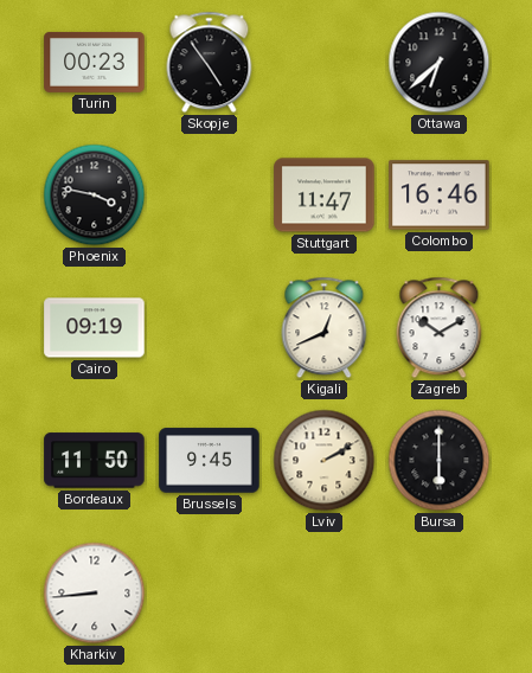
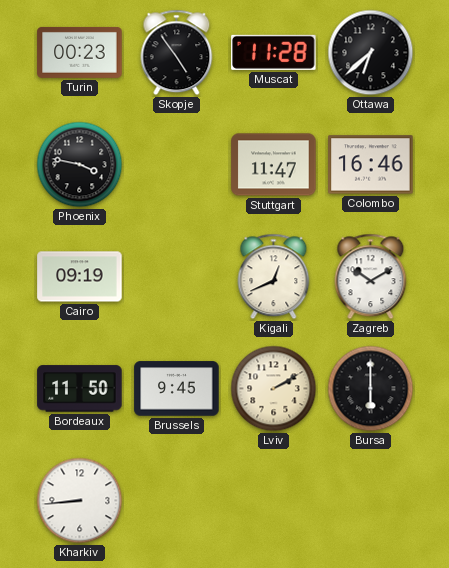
Muscat: none -> 11:28 (274, 52)
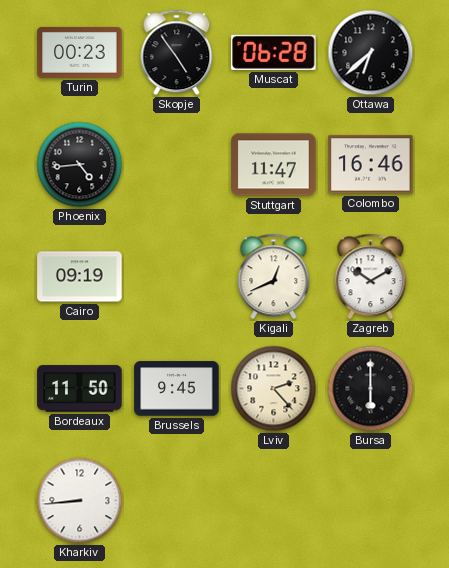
Muscat: 11:28 -> 06:28 (274, 52)
Phoenix: 3:47 -> 4:44 (80, 165)
Lviv: 2:10 -> 2:23 (274, 389)
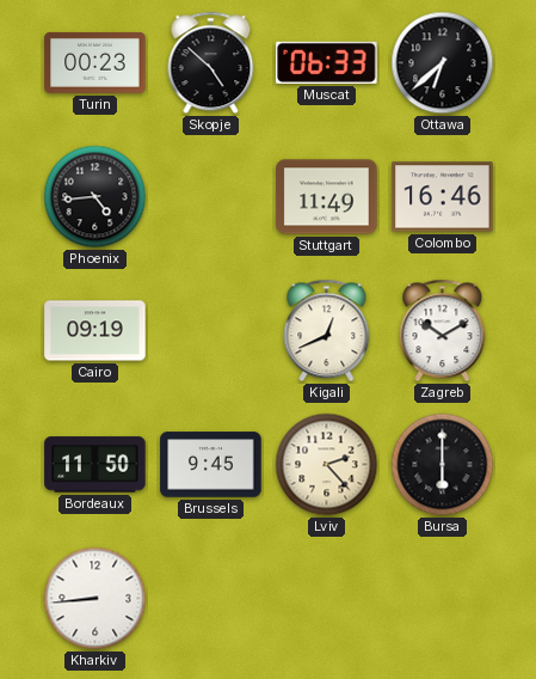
Skopje: 4:54 -> 4:52 (211, 63)
Muscat: 06:28 -> 06:33 (327, 62)
Stuttgart: 11:47 -> 11:49 (327, 197)
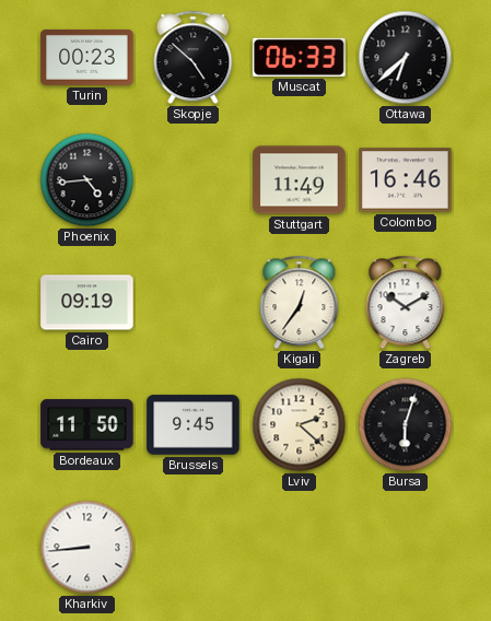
Kigali: 12:41 -> 12:36 (300, 303)
Lviv: 2:23 -> 2:22 (300, 425)
Bursa: 6:00 -> 6:03 (406, 425)
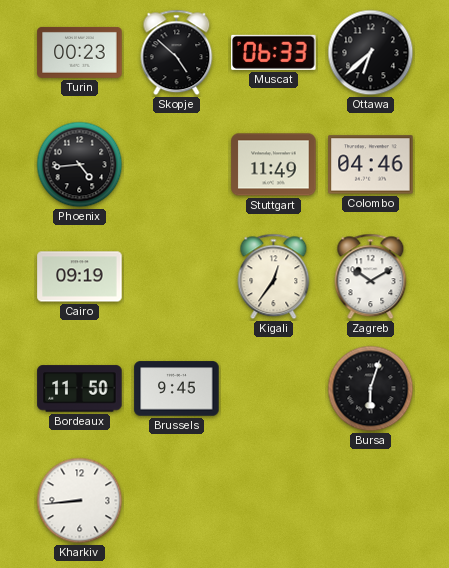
Colombo: 16:46 -> 04:46 (371, 165)
Lviv: 2:22 -> none (300, 425)
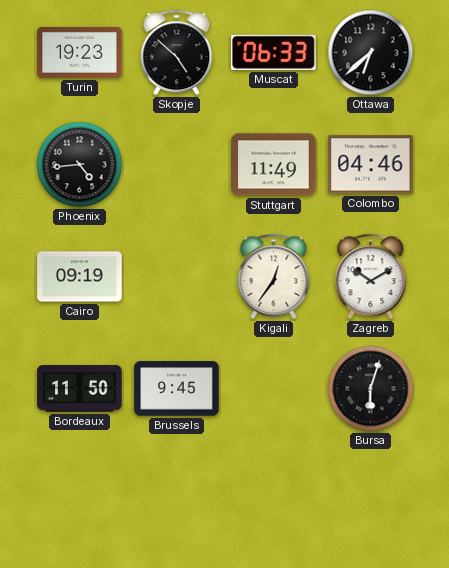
Turin: 00:23 -> 19:23 (80, 52)
Kharkiv: 8:44 -> none (80, 501)
